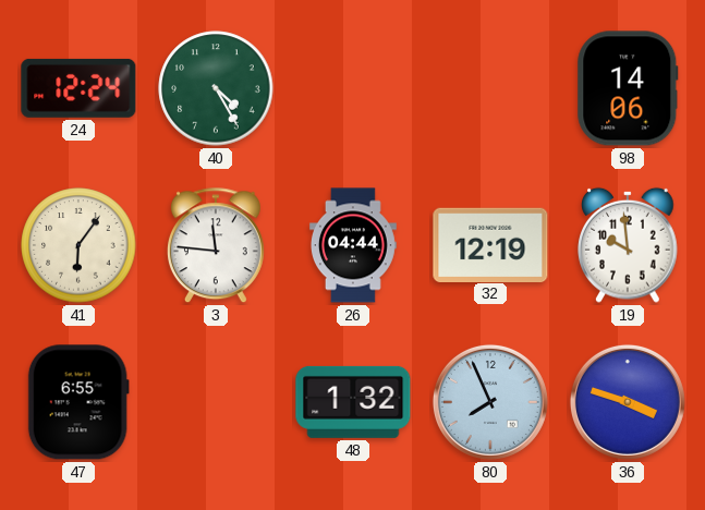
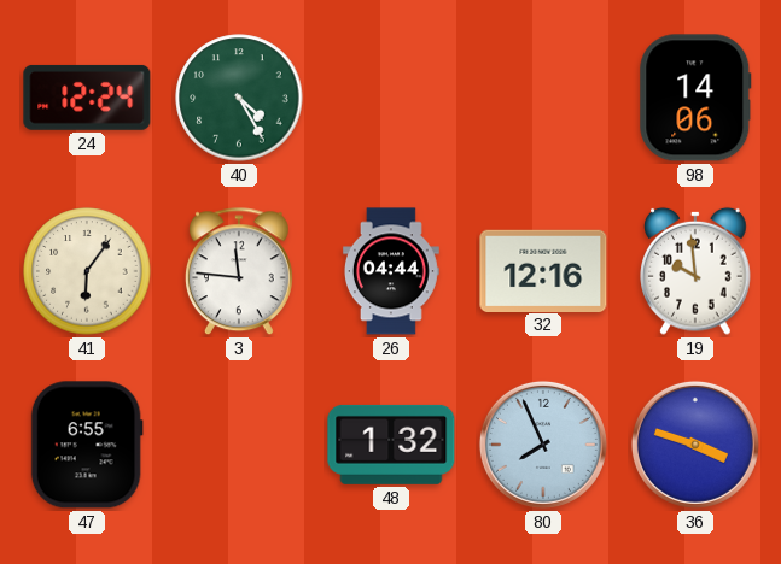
32: 12:19 -> 12:16 (543, 270)
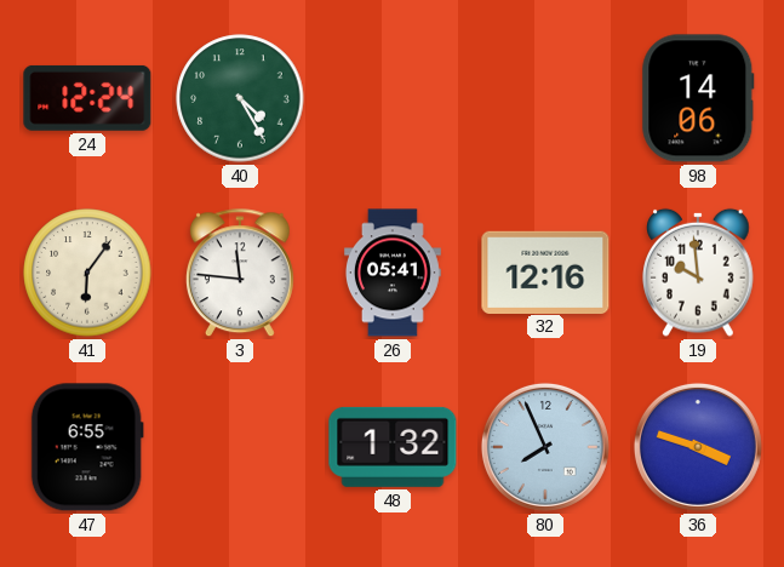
26: 04:44 -> 05:41 (393, 273)
